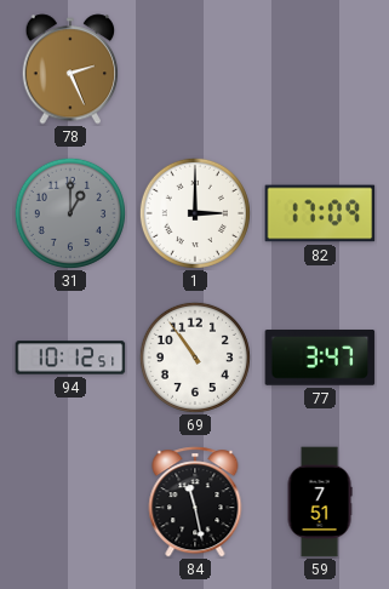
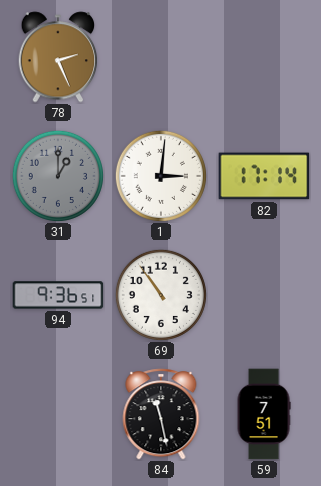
1: 3:00 -> 3:01 (161, 176)
82: 17:09 -> 17:14 (264, 176)
94: 10:12 -> 9:36 (58, 295)
77: 3:47 -> none (320, 358)
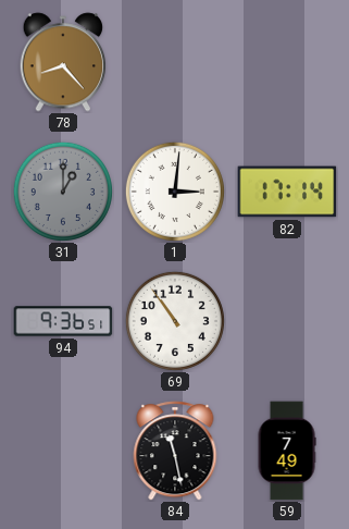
78: 2:26 -> 8:23 (63, 62)
59: 7:51 -> 7:49 (287, 451)
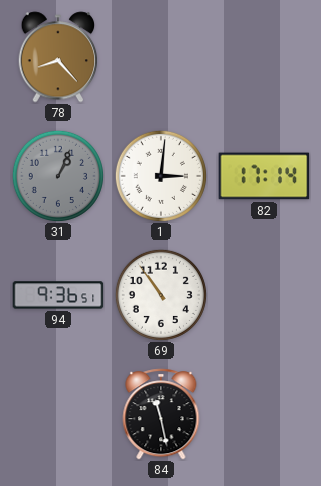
31: 1:00 -> 1:04 (58, 176)
59: 7:49 -> none (287, 451)
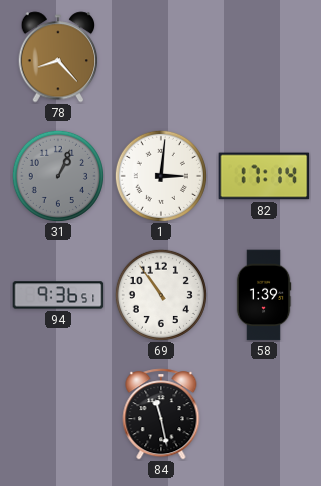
58: none -> 1:39 (264, 295)
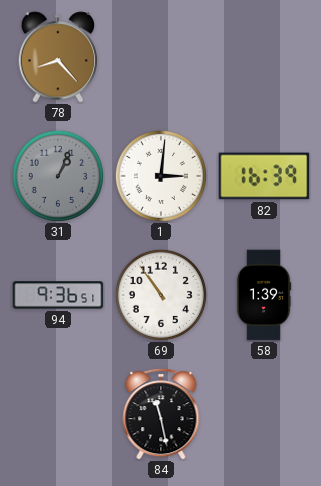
82: 17:14 -> 16:39 (264, 176)
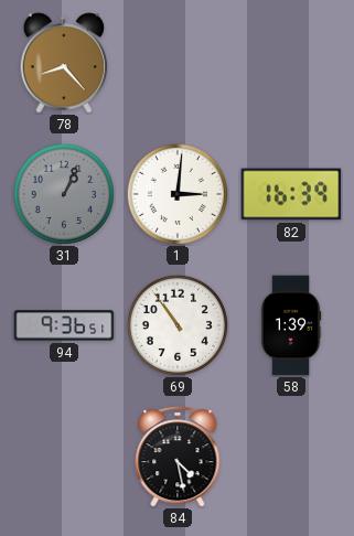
84: 11:28 -> 4:28 (178, 457)
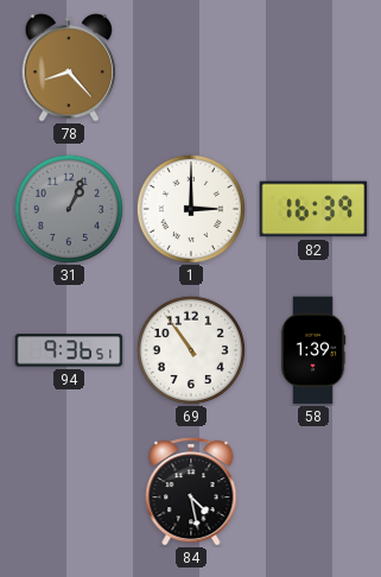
1: 3:01 -> 3:00 (191, 209)
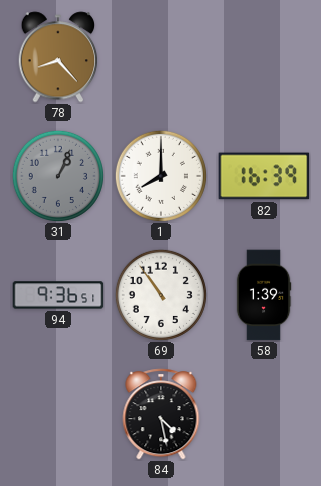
1: 3:00 -> 8:00 (161, 176)
